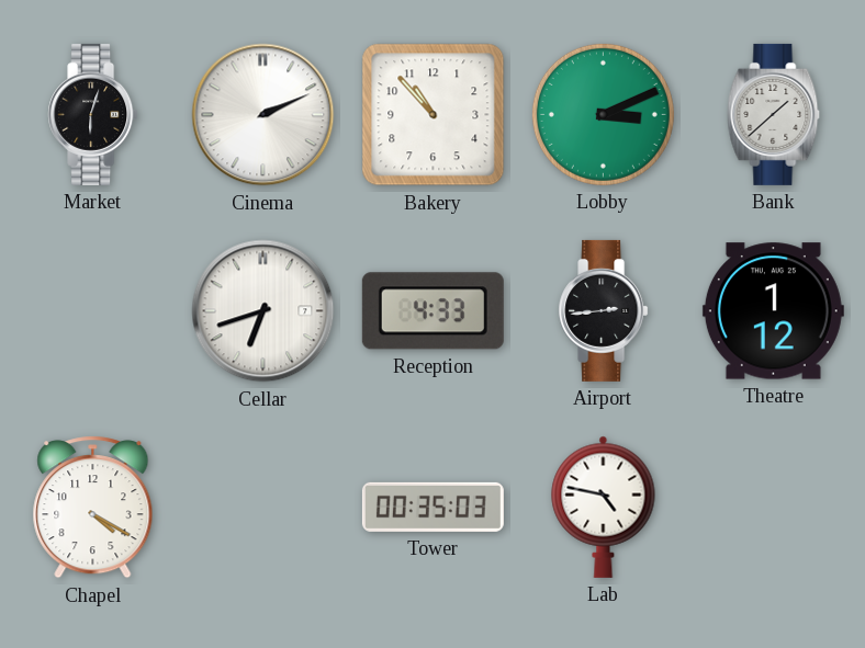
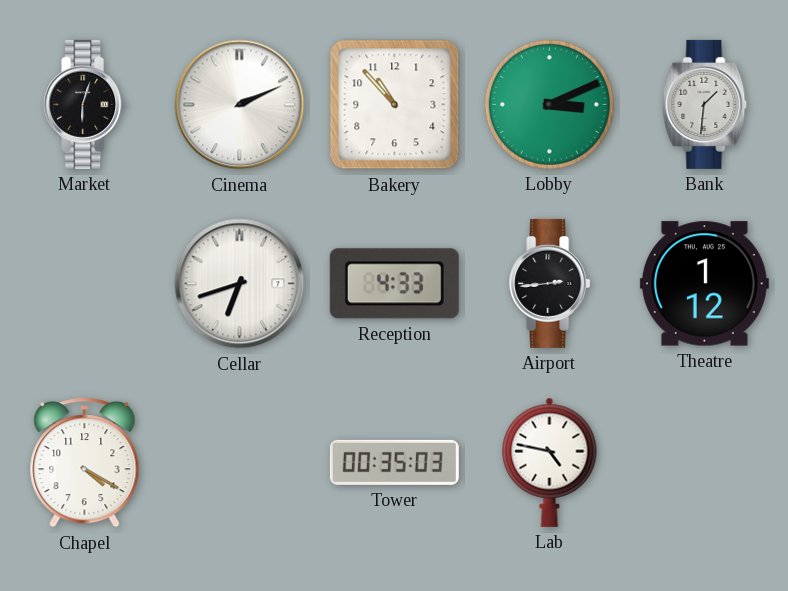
Bank: 1:38 -> 1:31 (705, 104)
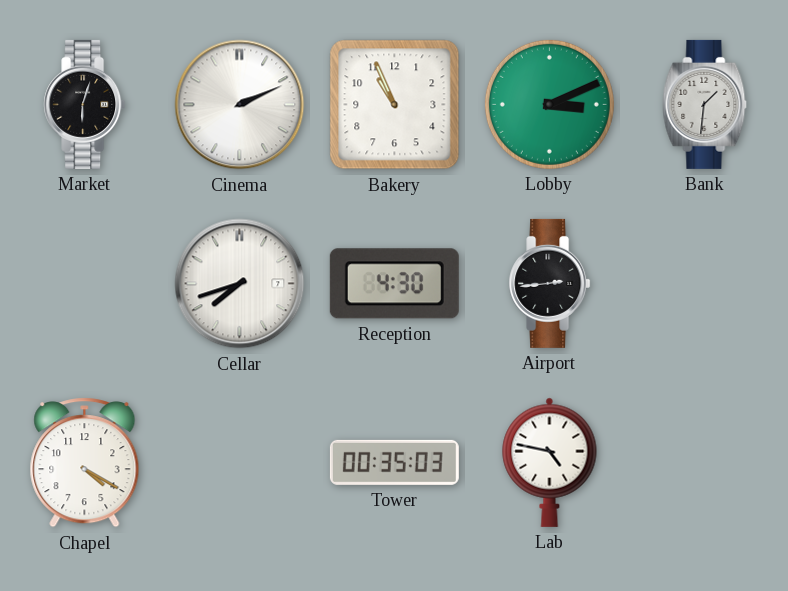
Bakery: 10:53 -> 10:56 (395, 105)
Cellar: 6:42 -> 7:42 (240, 284)
Reception: 4:33 -> 4:30 (394, 284)
Theatre: 1:12 -> none (704, 284)
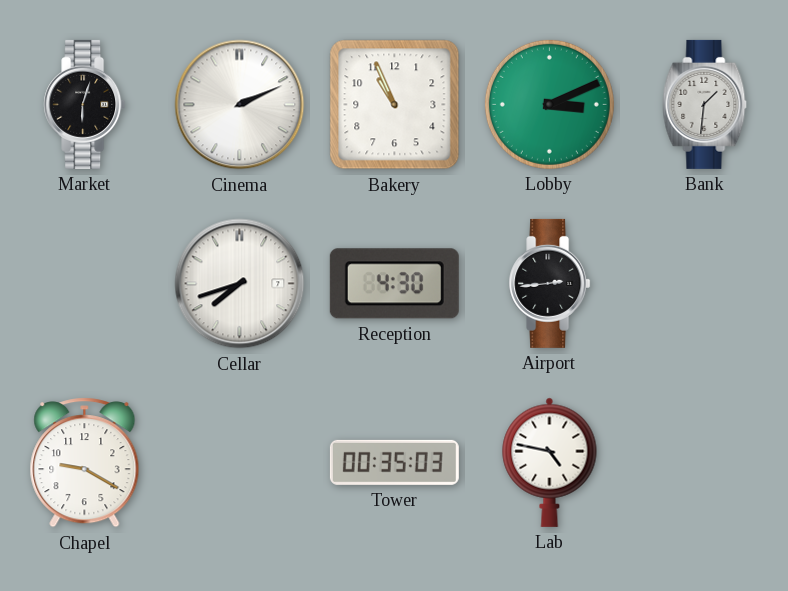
Chapel: 4:20 -> 9:20 (85, 463)
